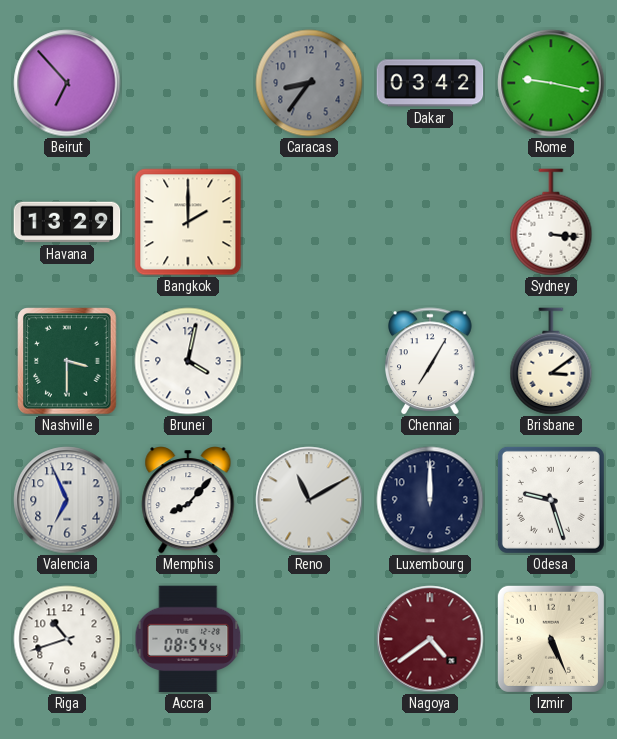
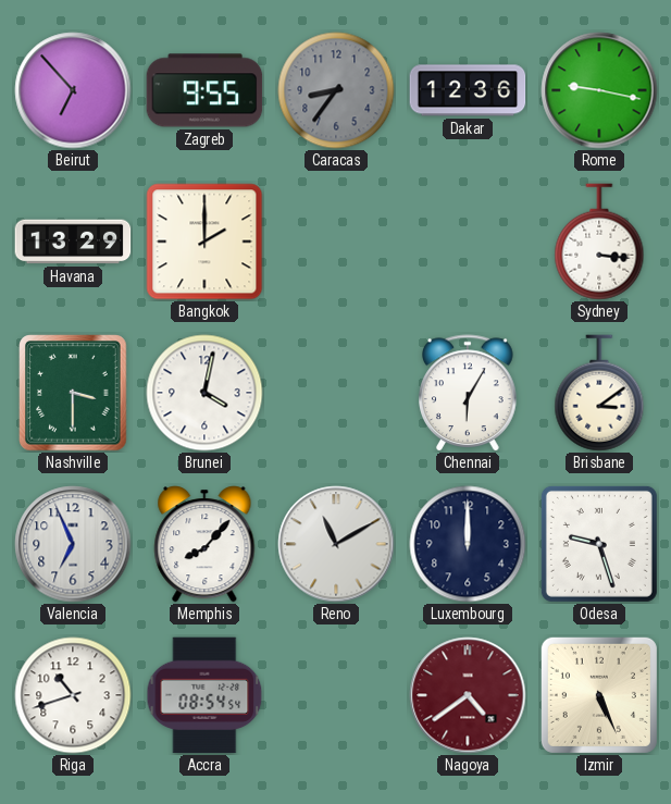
Zagreb: none -> 9:55 (204, 90)
Dakar: 03:42 -> 12:36 (468, 90)
Chennai: 7:05 -> 6:05 (468, 393)
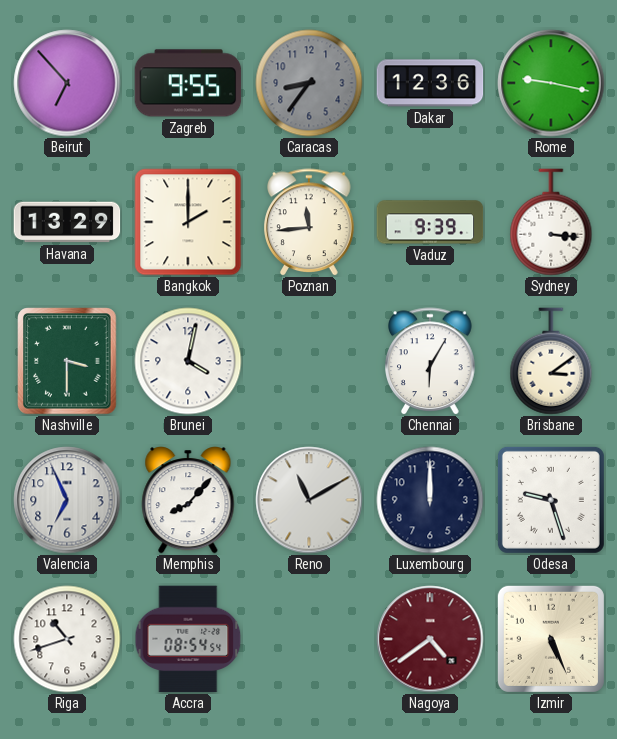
Poznan: none -> 11:44 (309, 222)
Vaduz: none -> 9:39 (430, 222)
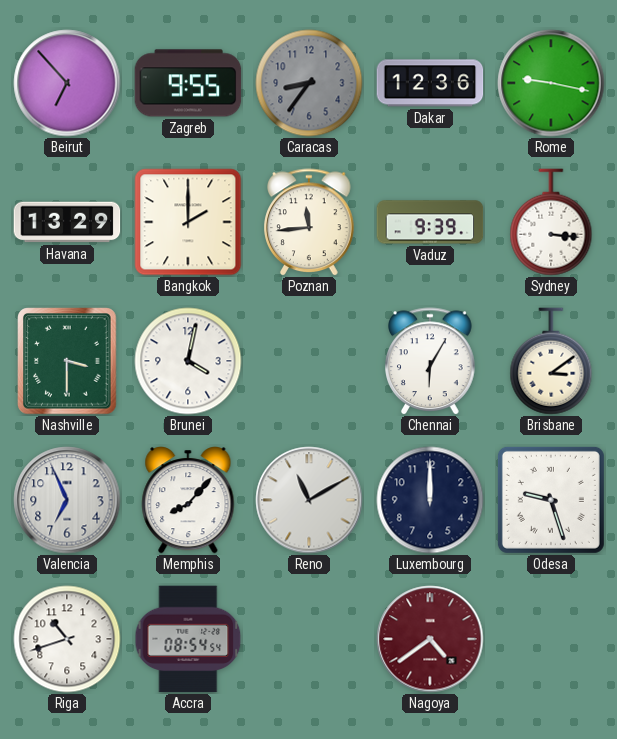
Izmir: 5:26 -> none (551, 639)
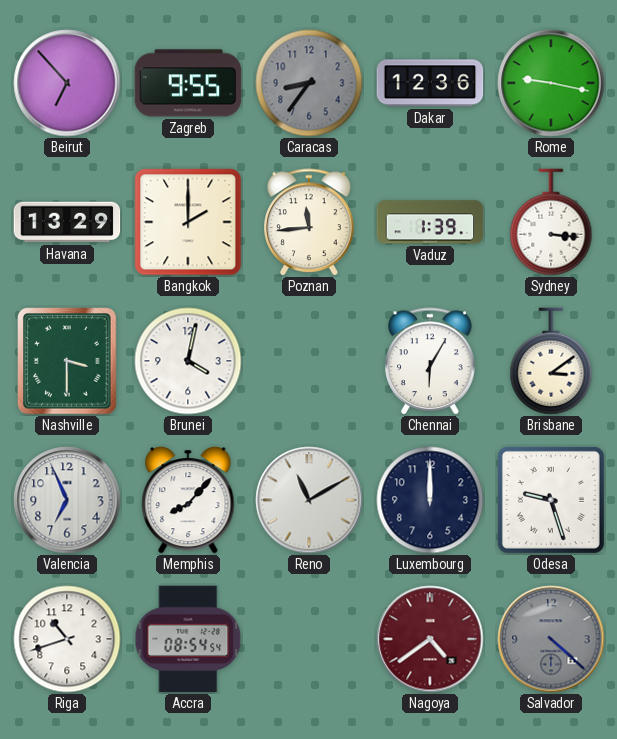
Vaduz: 9:39 -> 1:39 (430, 222)
Salvador: none -> 4:22 (551, 639)
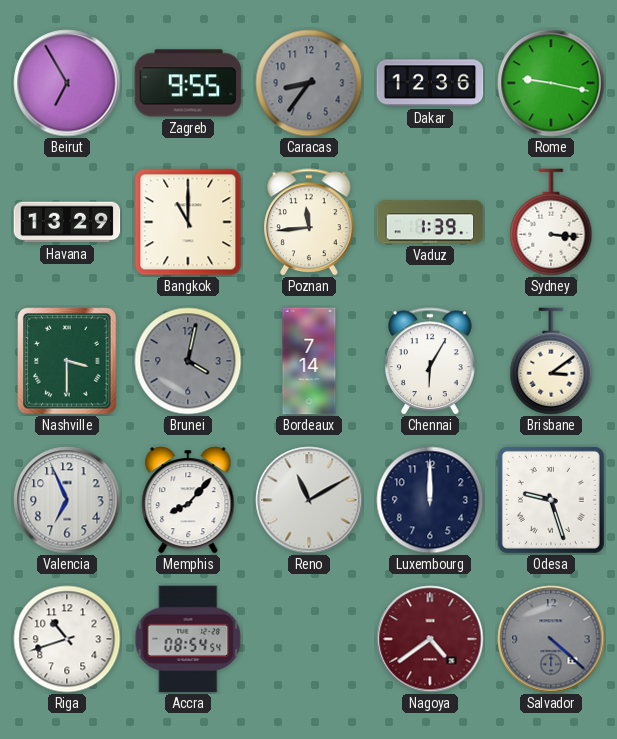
Beirut: 6:53 -> 6:55 (67, 83)
Bangkok: 2:00 -> 11:00 (188, 222)
Brunei dial: white -> grey (188, 361)
Bordeaux: none -> 7:14 (309, 361)
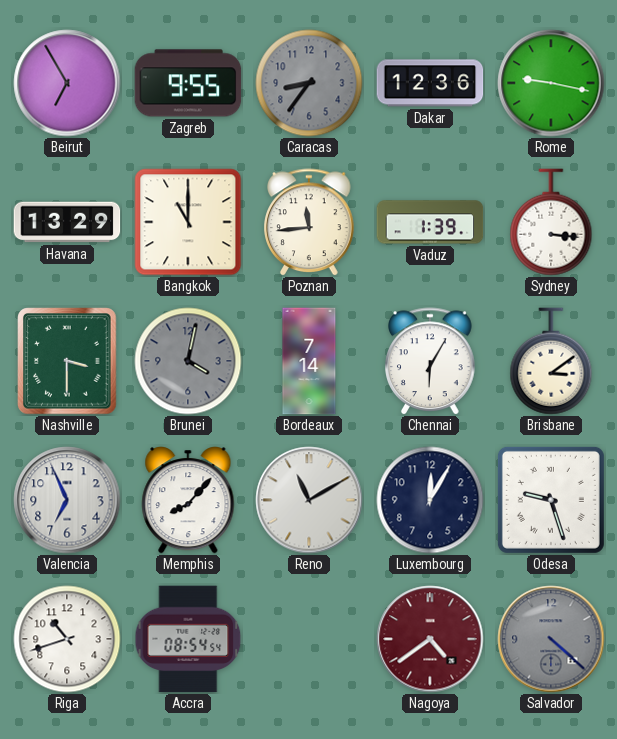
Luxembourg: 12:00 -> 12:05 (430, 500)
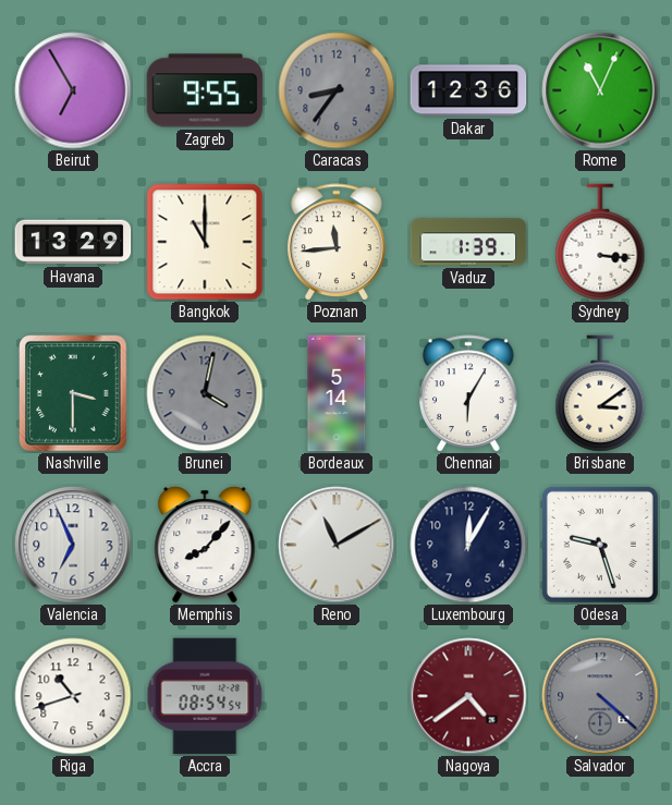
Rome: 9:17 -> 11:04 (600, 90)
Bordeaux: 7:14 -> 5:14 (337, 393)
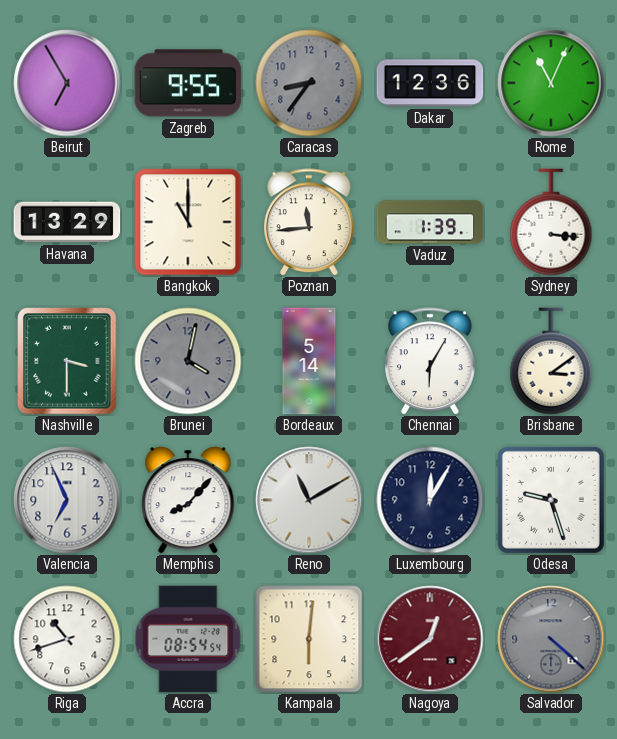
Kampala: none -> 6:01 (309, 639)
Nagoya: 4:39 -> 12:39 (430, 639)
